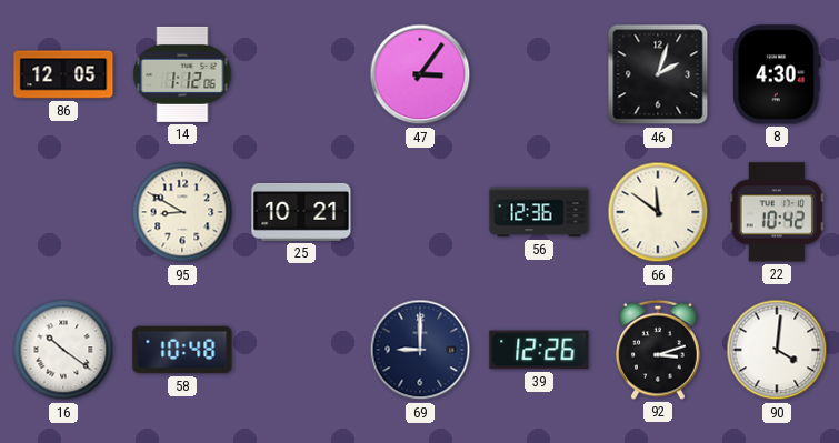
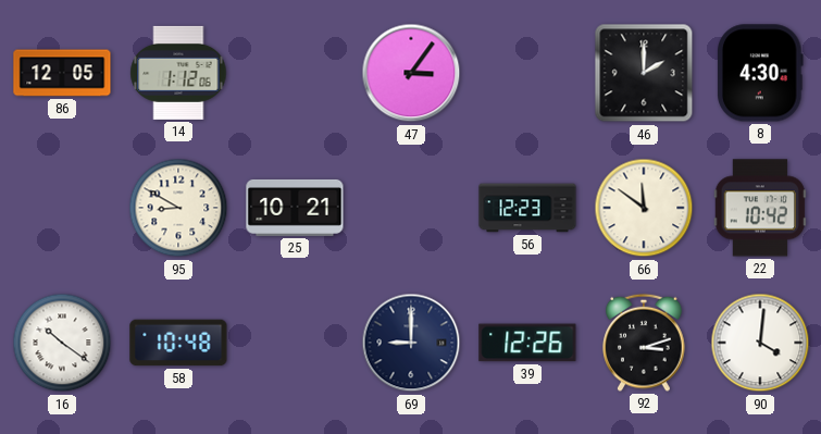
46: 2:03 -> 2:00 (644, 73)
56: 12:36 -> 12:23 (527, 208)
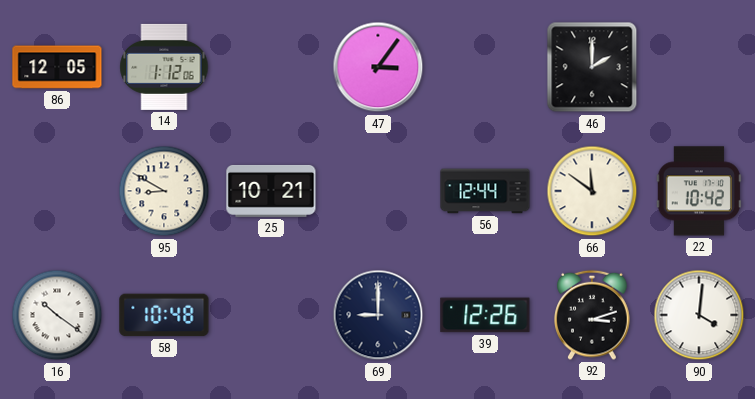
8: 4:30 -> none (760, 73)
56: 12:23 -> 12:44 (485, 191)
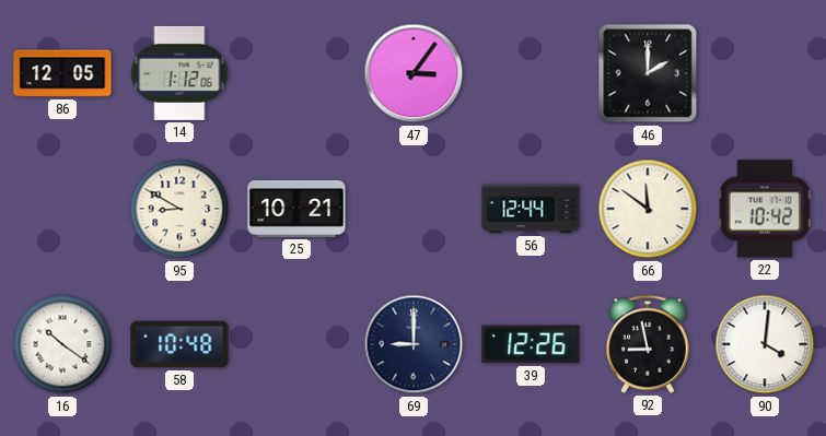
92: 3:12 -> 8:58 (648, 344)
